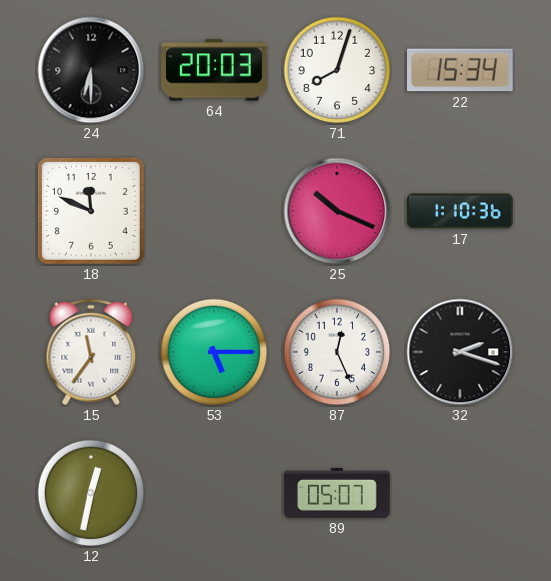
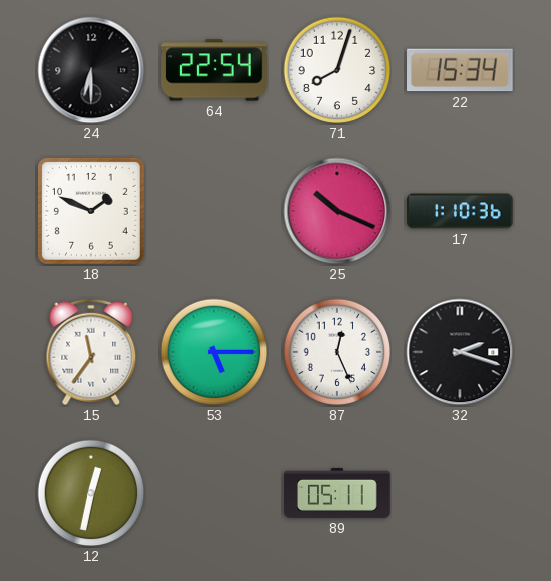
64: 20:03 -> 22:54 (214, 70)
18: 11:49 -> 1:49 (91, 211)
89: 05:07 -> 05:11 (337, 493)
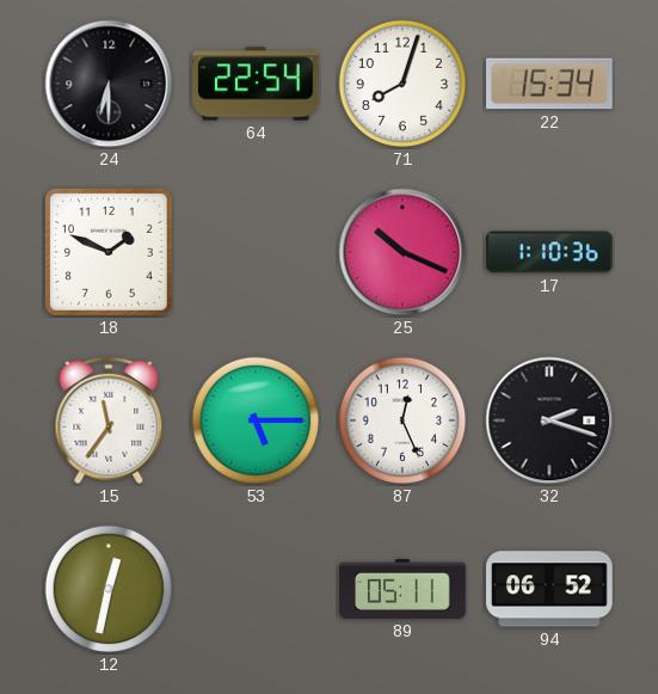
94: none -> 06:52 (551, 589)
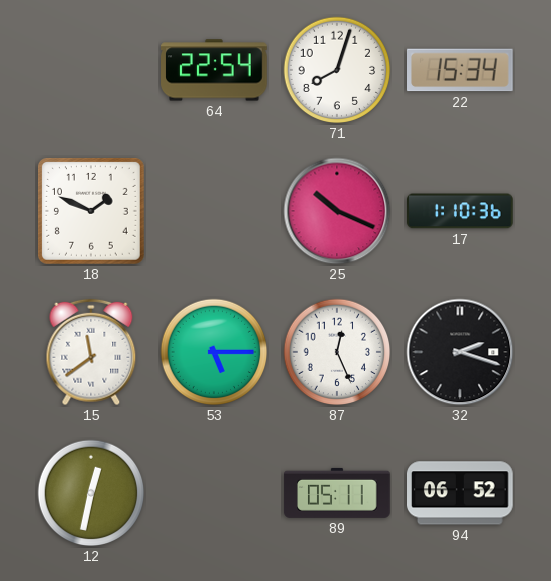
24: 6:30 -> none (109, 84)
15: 11:36 -> 11:39 (91, 352)
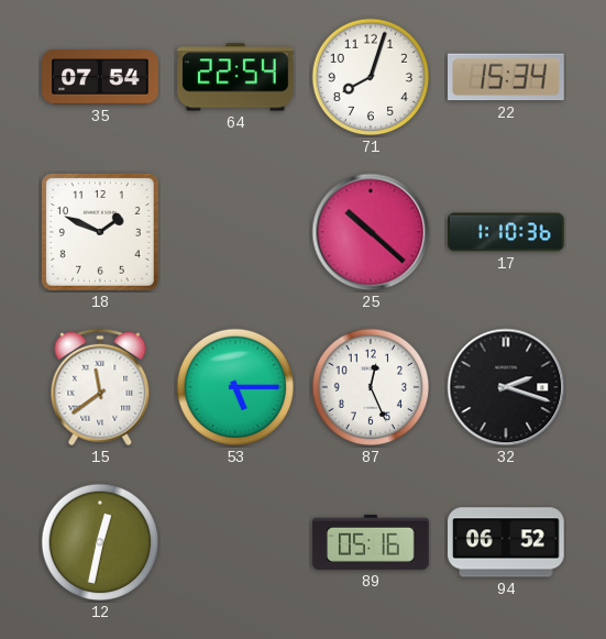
35: none -> 07:54 (100, 77)
25: 10:19 -> 10:22 (371, 232)
89: 05:11 -> 05:16 (371, 542)
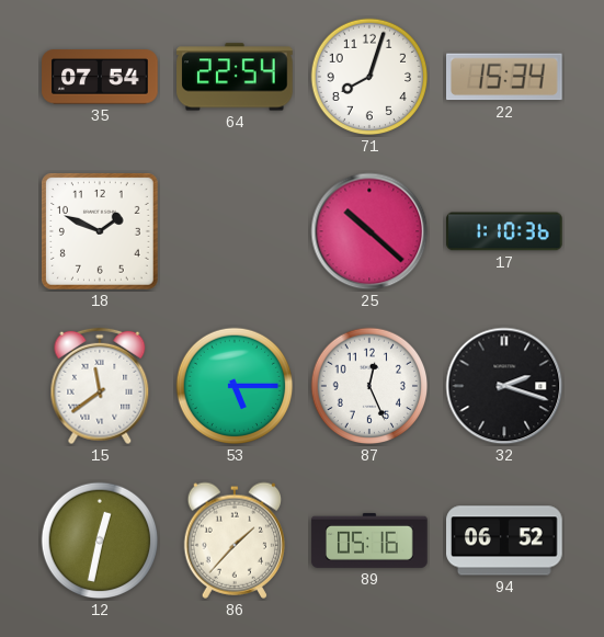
86: none -> 1:37 (233, 541)
